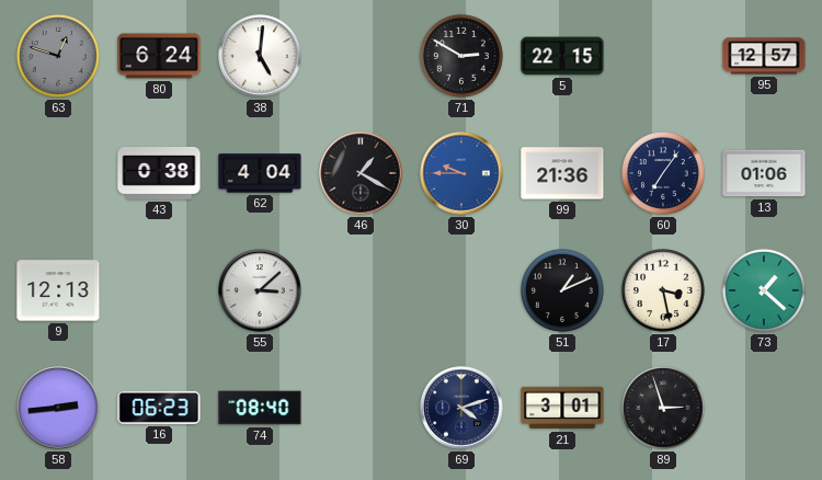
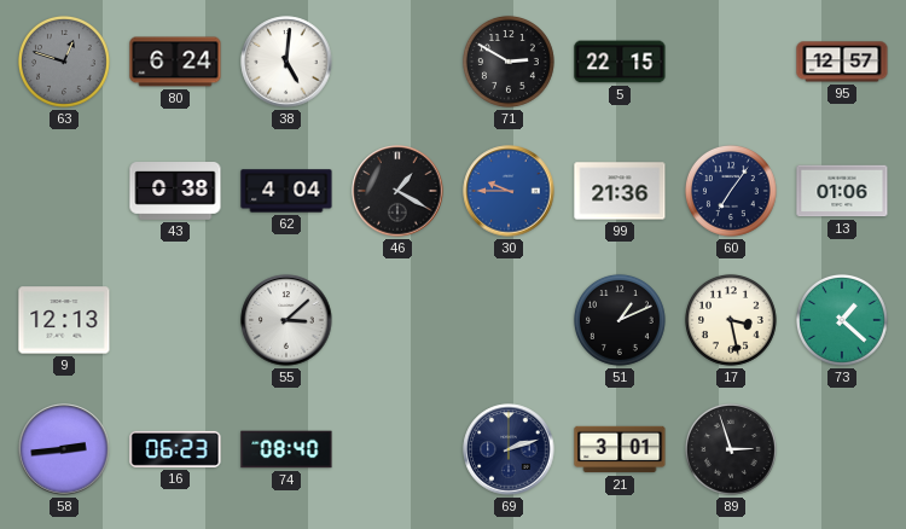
69: 4:12 -> 2:12 (509, 449)
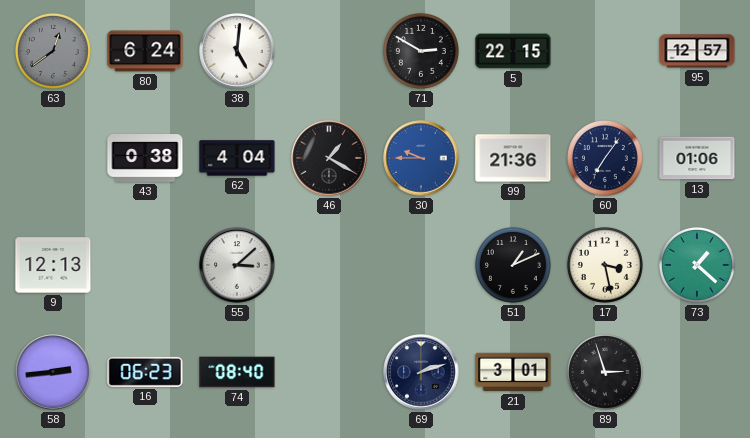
63: 12:48 -> 12:39 (53, 51)
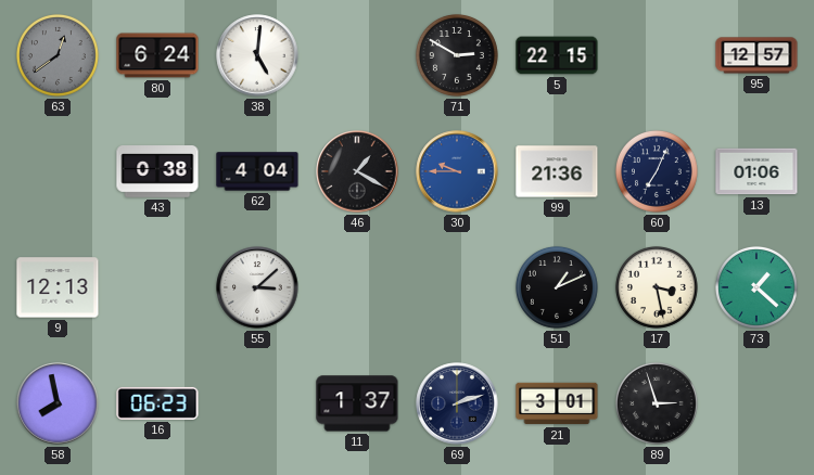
60: 7:06 -> 7:04 (657, 171)
58: 2:44 -> 7:58 (58, 403)
74: 08:40 -> none (237, 372)
11: none -> 1:37 (357, 403)
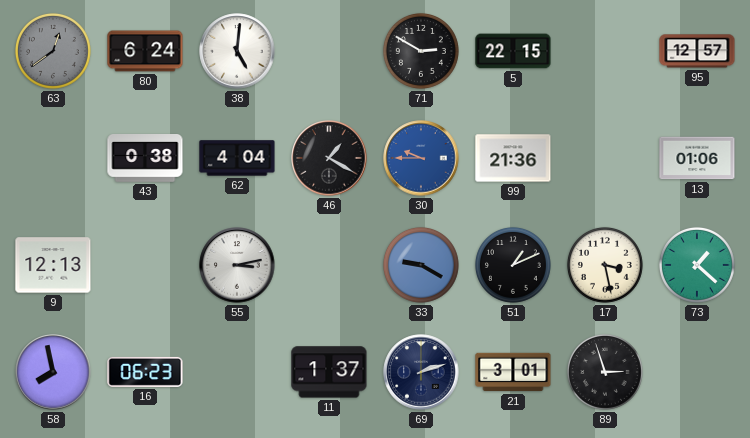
60: 7:04 -> none (657, 171)
55: 3:08 -> 3:13 (237, 265)
33: none -> 9:20 (421, 265)
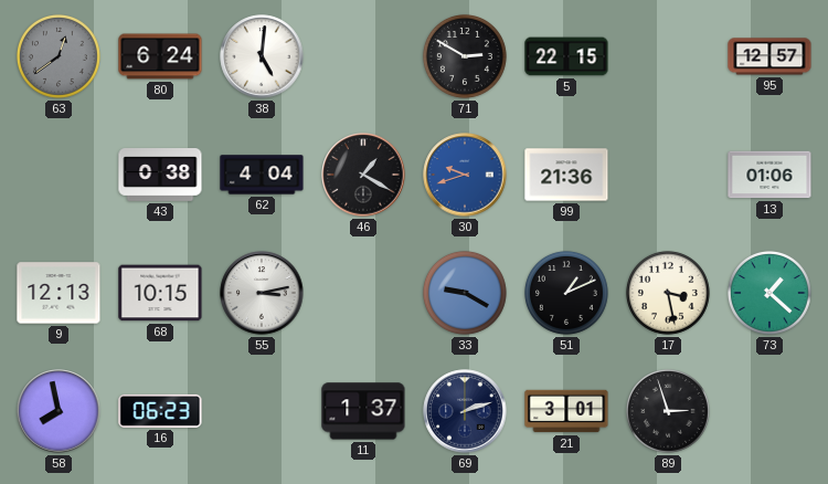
30: 9:45 -> 9:42 (465, 175)
68: none -> 10:15 (160, 293)
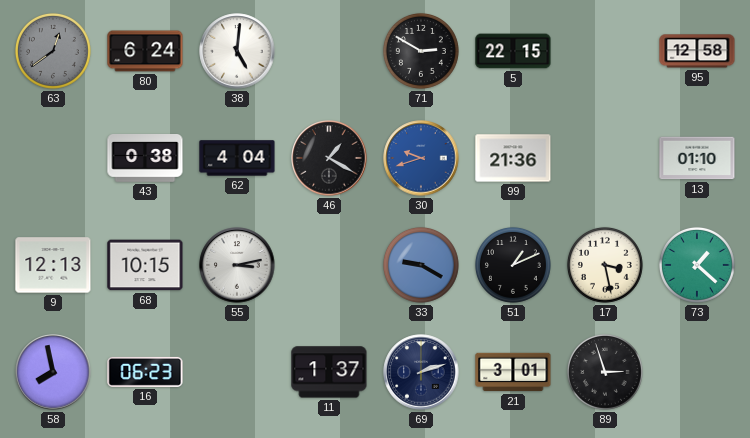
95: 12:57 -> 12:58 (697, 51)
13: 01:06 -> 01:10 (697, 158)
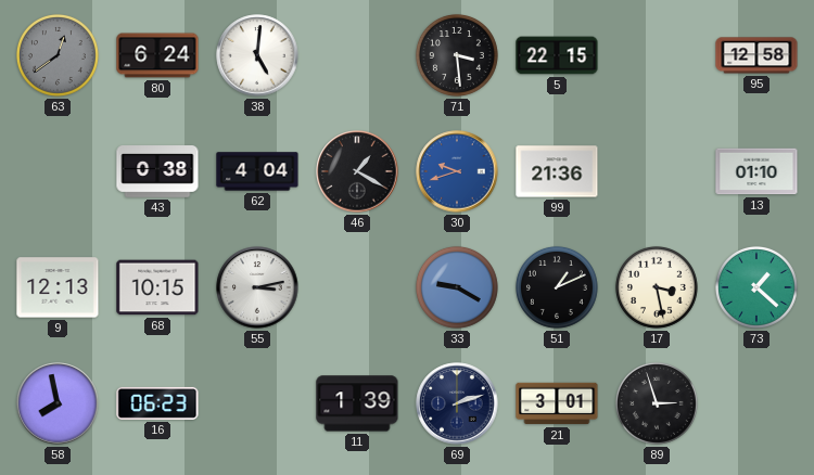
71: 2:50 -> 3:29 (457, 55)
11: 1:37 -> 1:39 (357, 403)
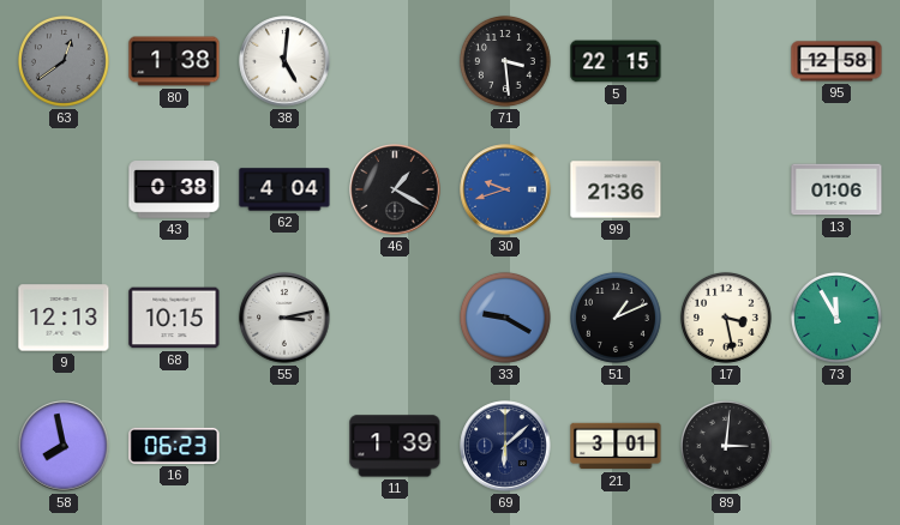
80: 6:24 -> 1:38 (174, 61)
13: 01:10 -> 01:06 (836, 189)
73: 1:22 -> 11:55 (836, 318)
69: 2:12 -> 6:08 (505, 446)
89: 2:57 -> 3:01 (726, 446)
